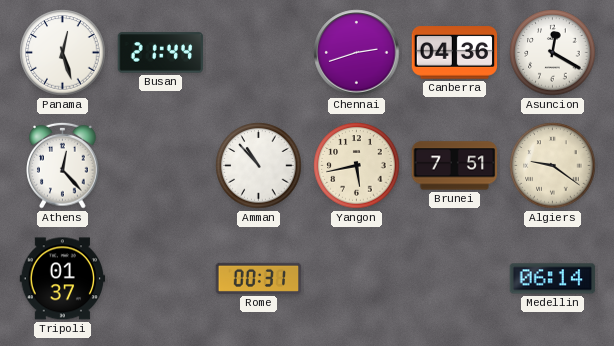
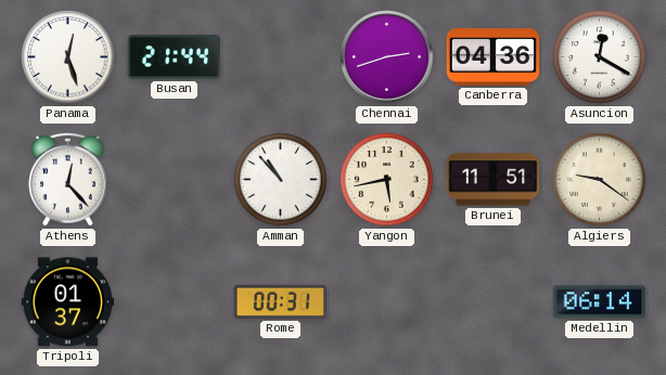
Brunei: 7:51 -> 11:51 (494, 180)
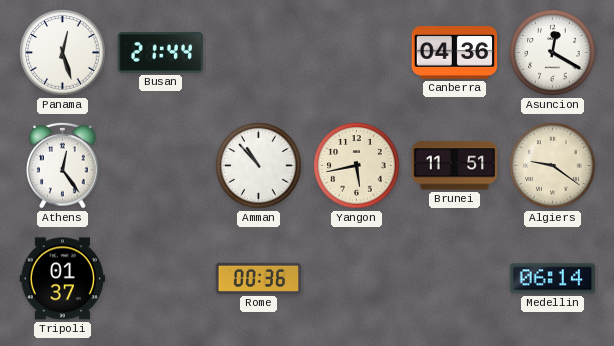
Chennai: 2:42 -> none (387, 57)
Athens: 12:23 -> 12:24 (63, 165)
Rome: 00:31 -> 00:36 (259, 278)
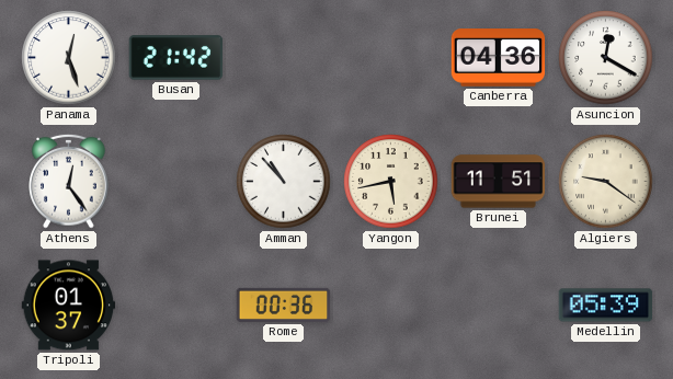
Busan: 21:44 -> 21:42 (176, 58)
Medellin: 06:14 -> 05:39 (606, 306)
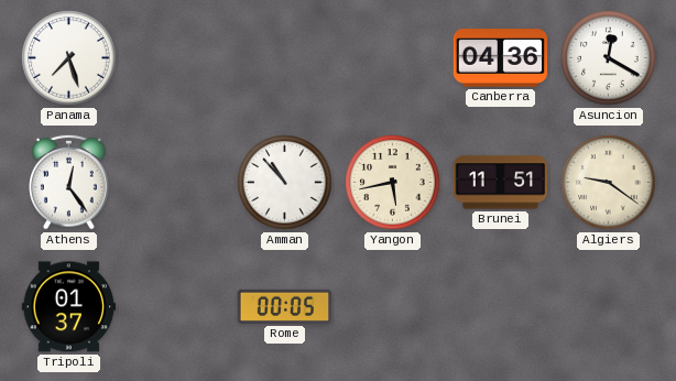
Panama: 12:27 -> 7:27 (69, 58)
Busan: 21:42 -> none (176, 58)
Rome: 00:36 -> 00:05 (285, 306)
Medellin: 05:39 -> none (606, 306)
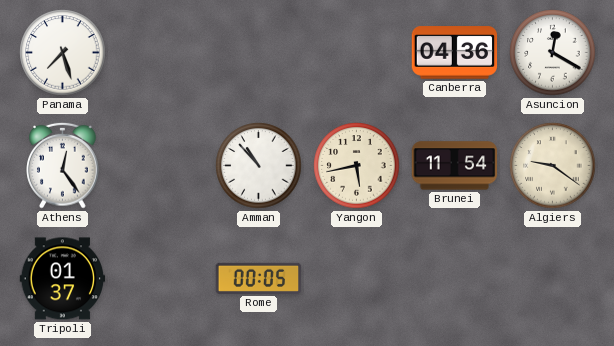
Brunei: 11:51 -> 11:54 (455, 166)
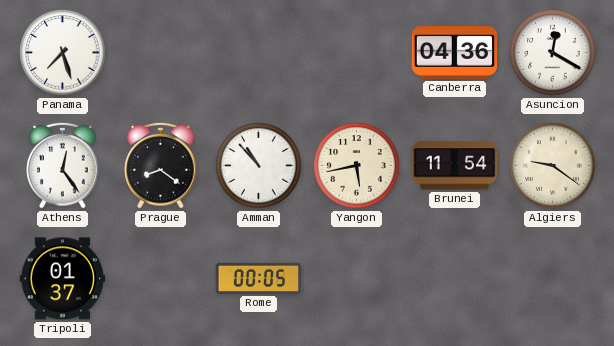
Prague: none -> 8:21 (161, 165)
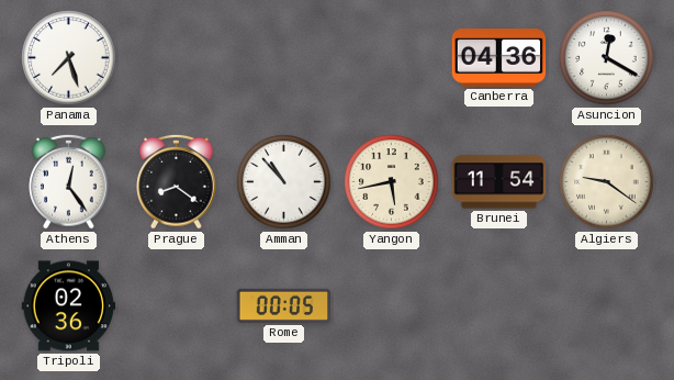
Tripoli: 01:37 -> 02:36 (69, 306)
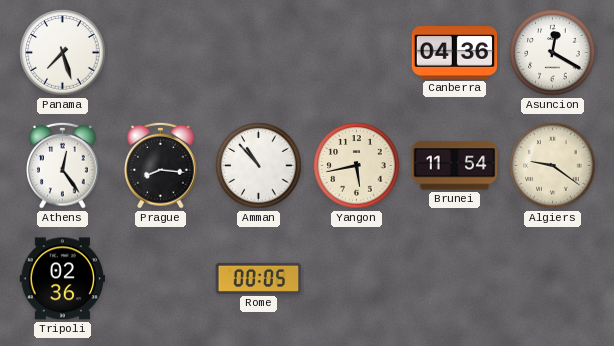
Prague: 8:21 -> 8:16 (161, 165)
